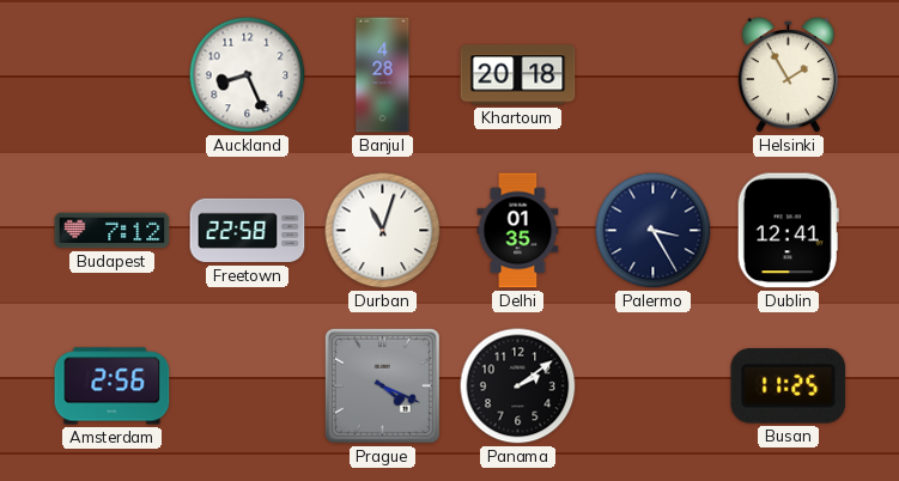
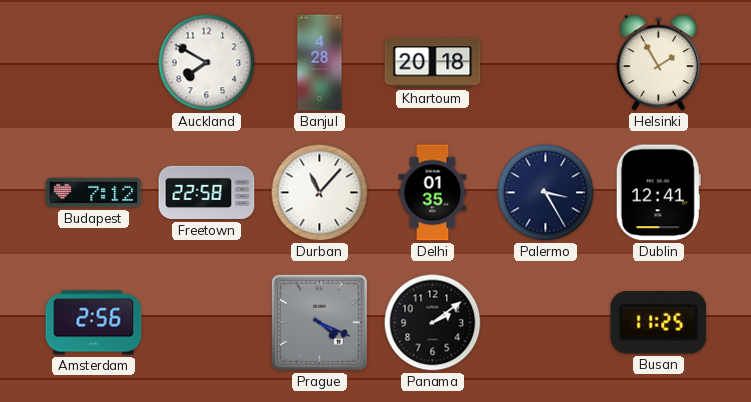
Auckland: 8:26 -> 7:50 (207, 63)
Durban: 11:03 -> 11:07 (320, 193)
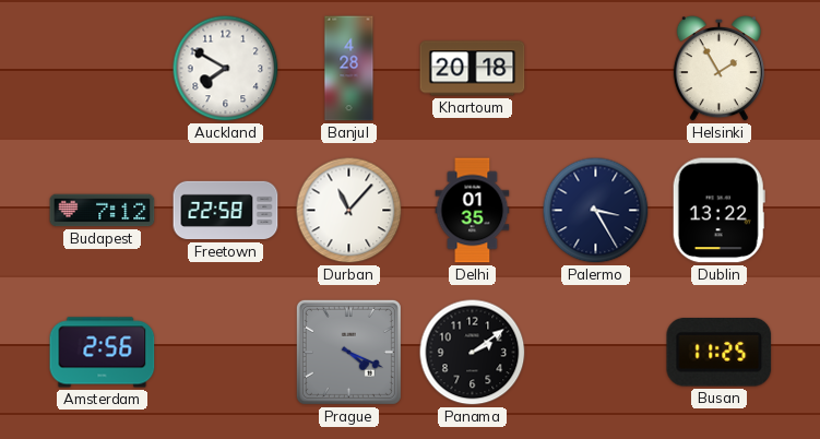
Dublin: 12:41 -> 13:22 (718, 211)
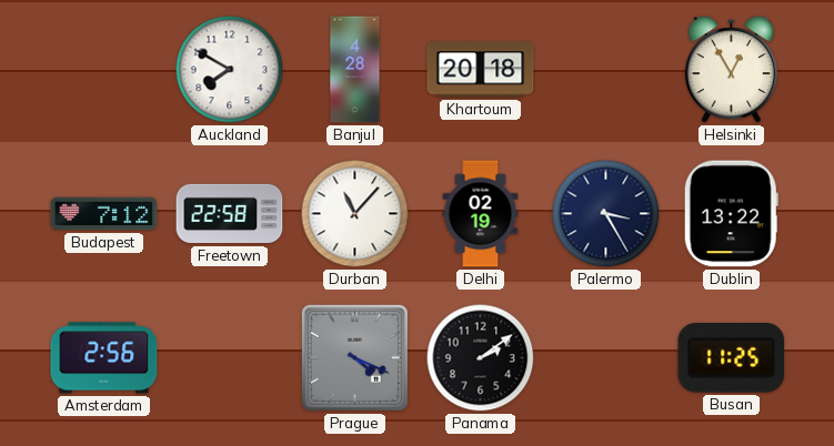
Helsinki: 1:55 -> 12:55 (731, 71)
Delhi: 01:35 -> 02:19 (481, 214)
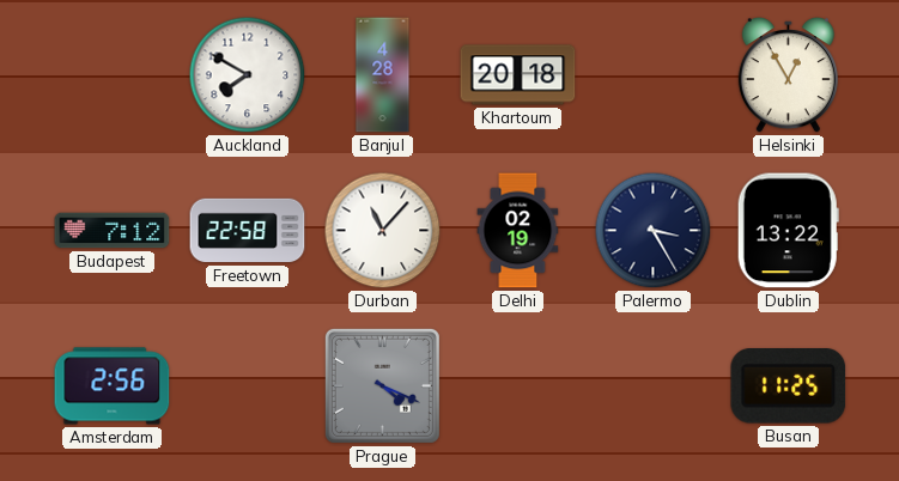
Panama: 2:09 -> none (481, 358)
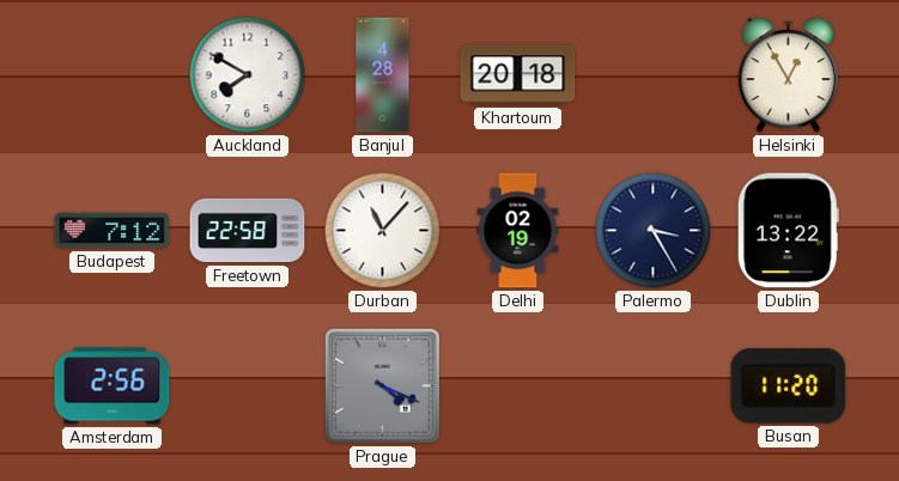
Busan: 11:25 -> 11:20 (789, 386)
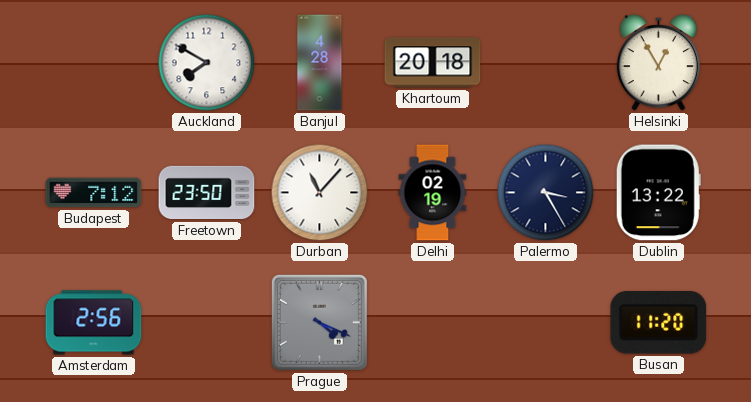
Freetown: 22:58 -> 23:50 (207, 193)
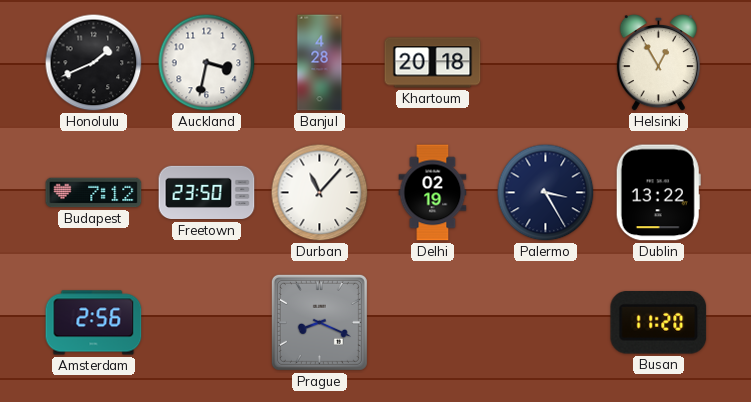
Honolulu: none -> 1:41 (94, 63)
Auckland: 7:50 -> 3:32 (207, 63)
Prague: 4:19 -> 8:19 (319, 322)
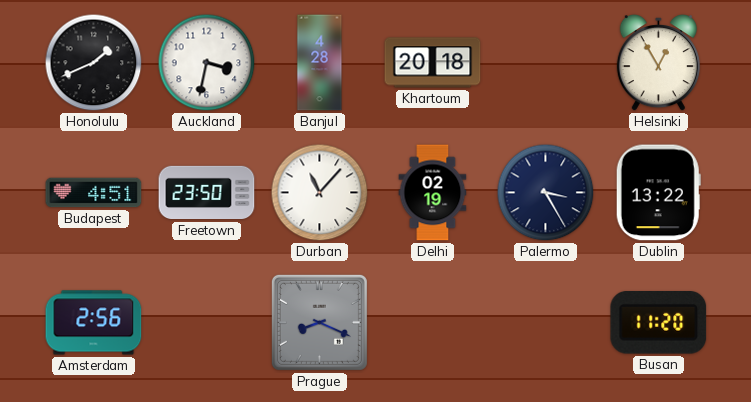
Budapest: 7:12 -> 4:51 (94, 193)
